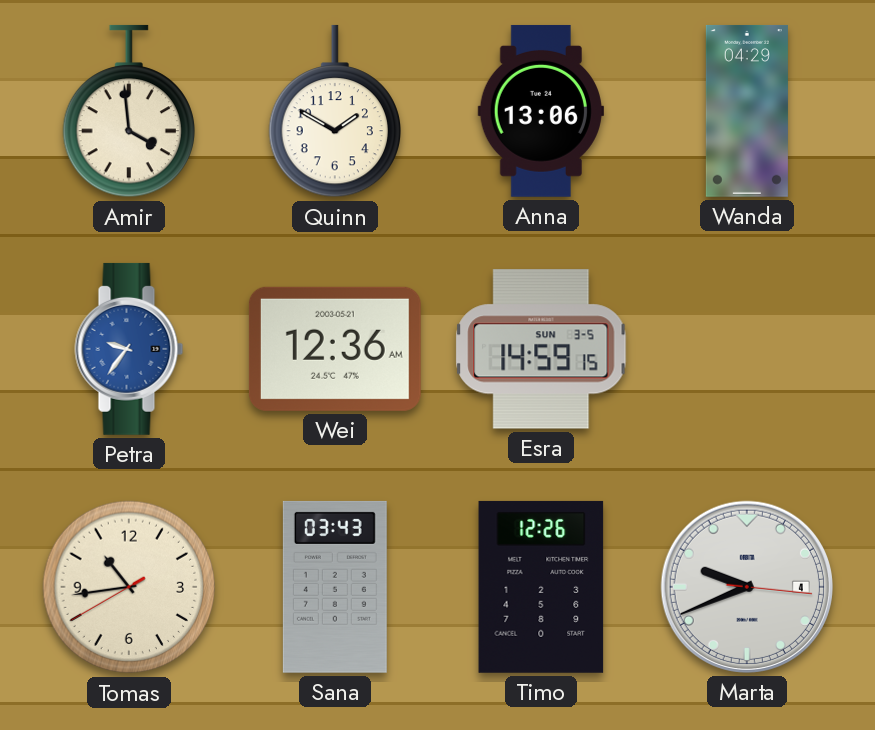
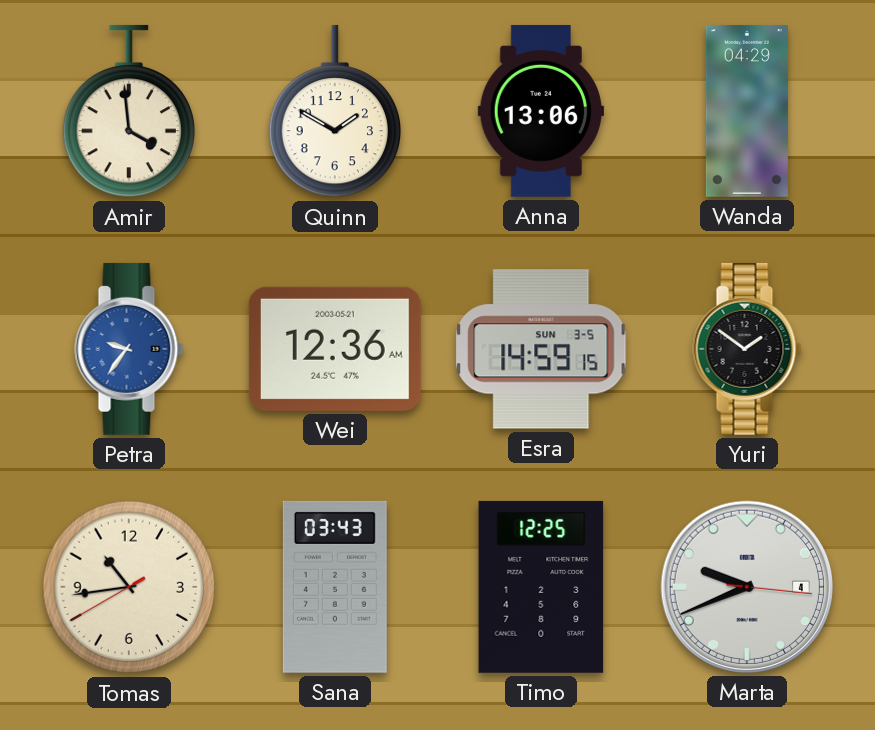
Yuri: none -> 1:51 (747, 349)
Timo: 12:26 -> 12:25 (541, 587)
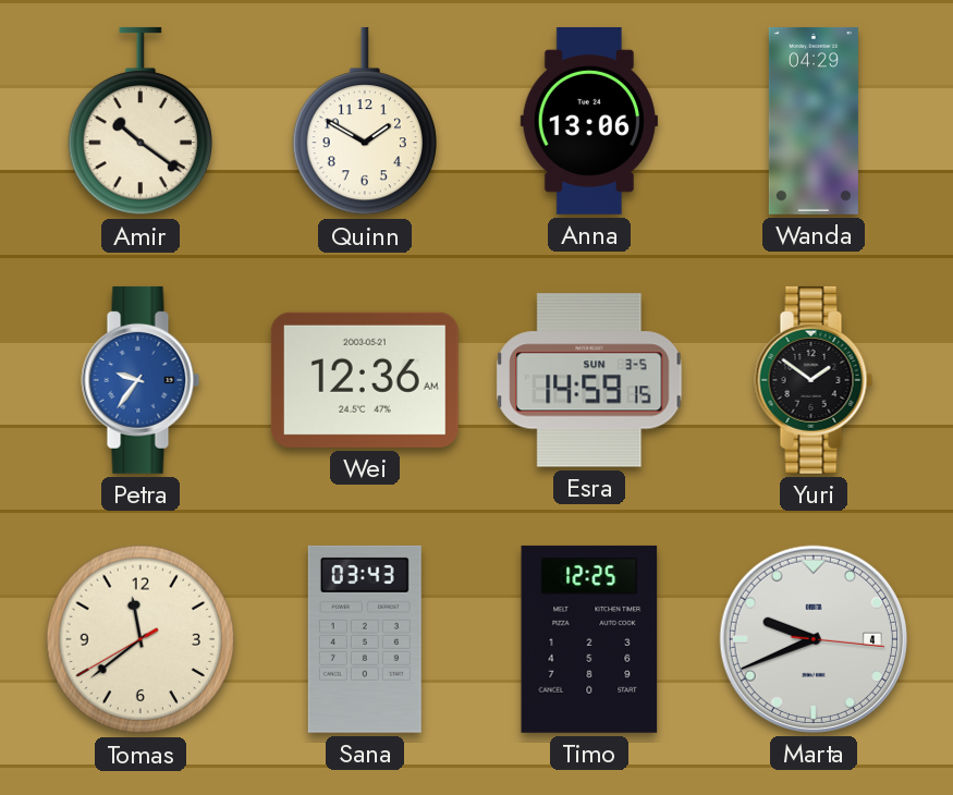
Amir: 3:59 -> 10:21 (139, 121)
Tomas: 10:43 -> 11:38 (140, 639)
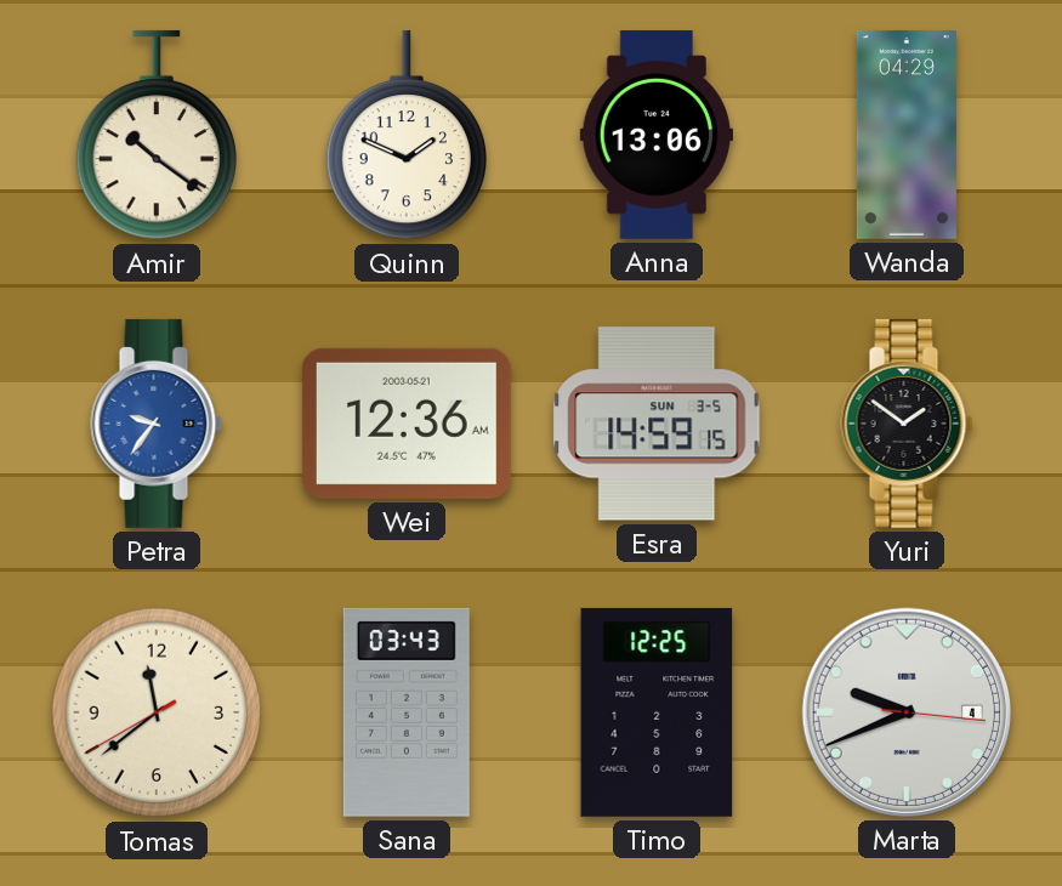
Quinn: 1:50 -> 1:49 (405, 135)
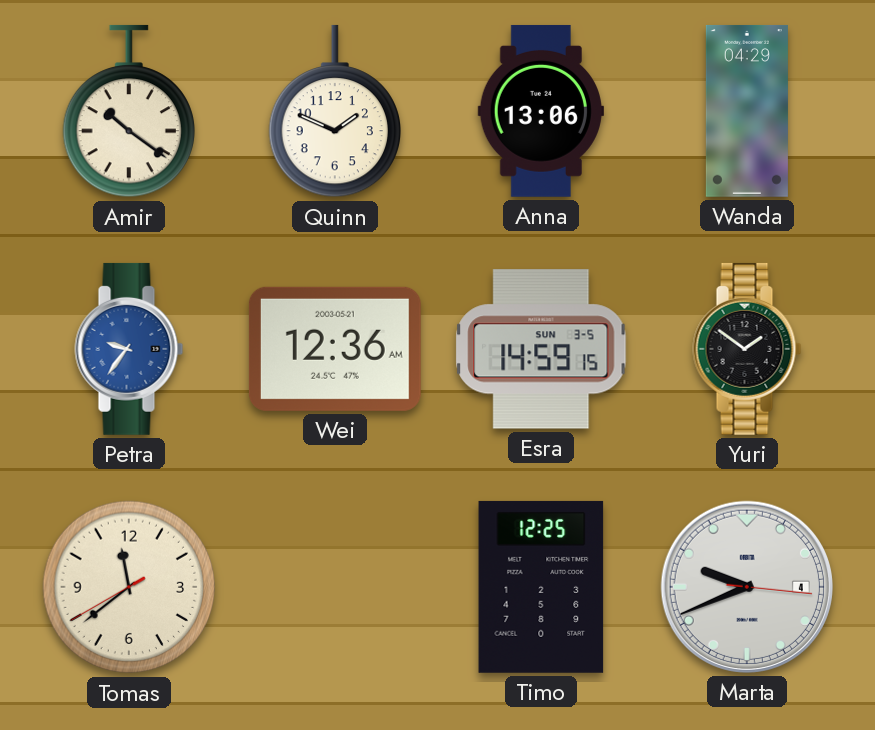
Sana: 03:43 -> none (407, 712)
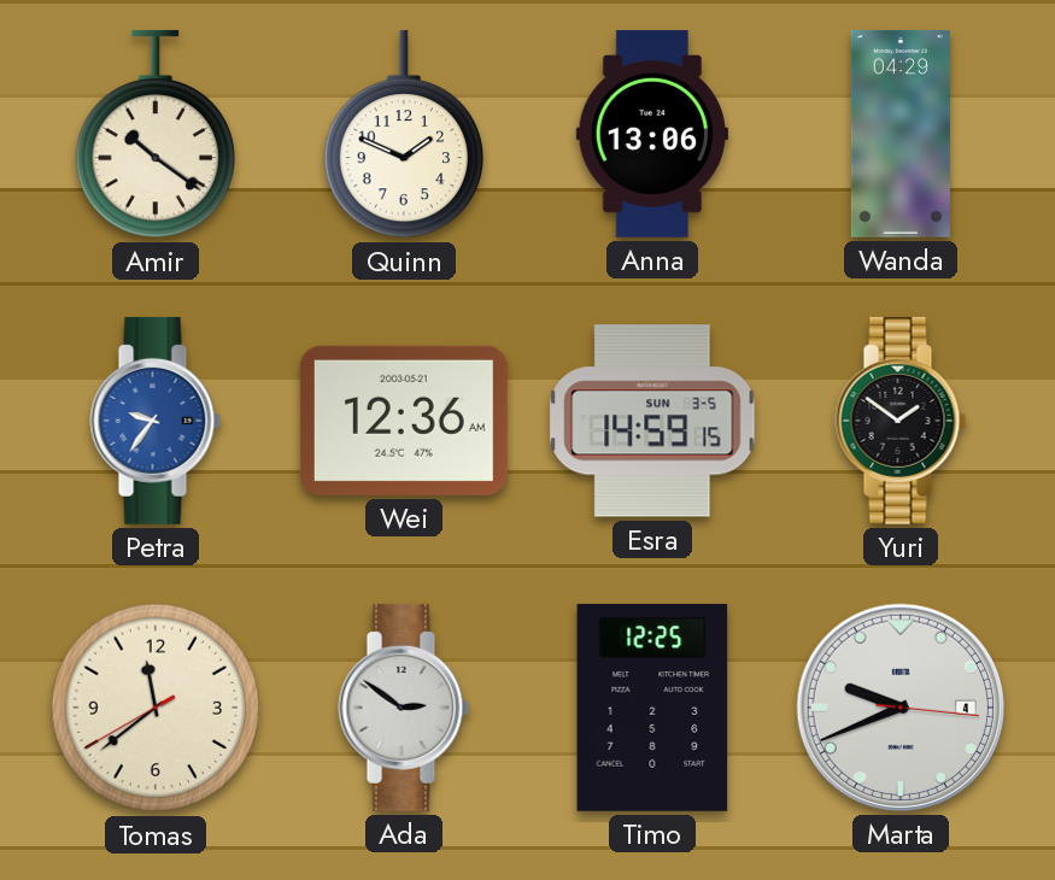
Ada: none -> 2:51 (404, 708)
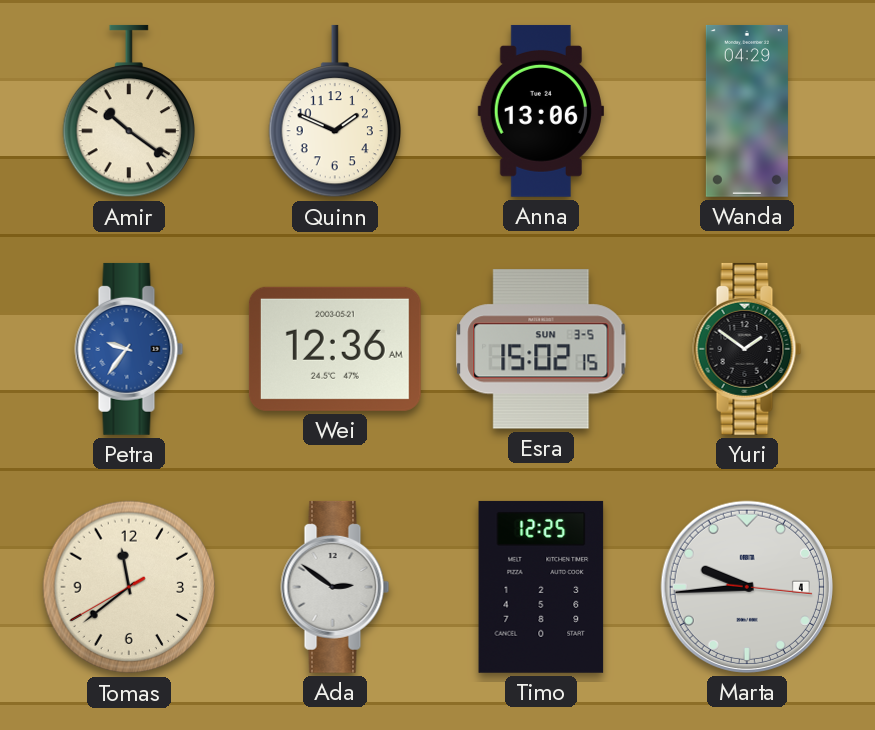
Esra: 14:59 -> 15:02 (541, 349)
Marta: 9:41 -> 9:44 (747, 587)
